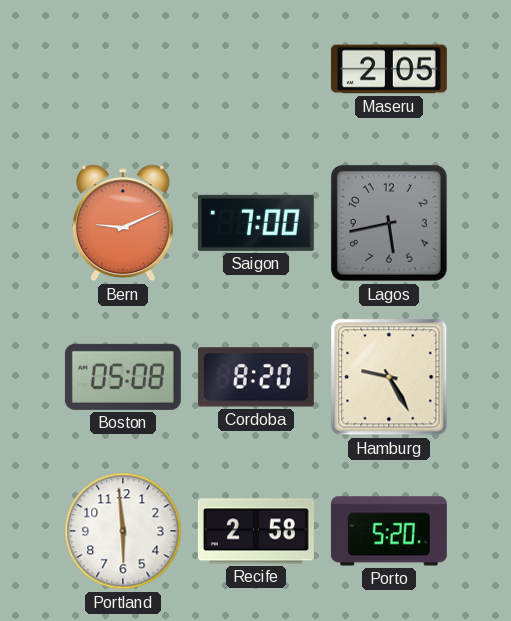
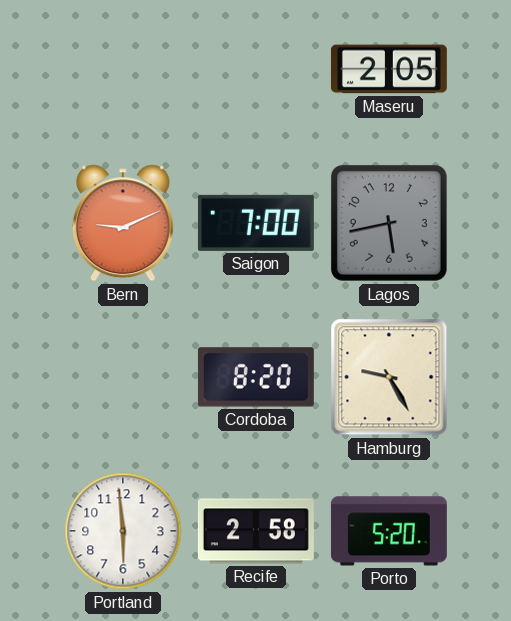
Boston: 05:08 -> none (123, 377)
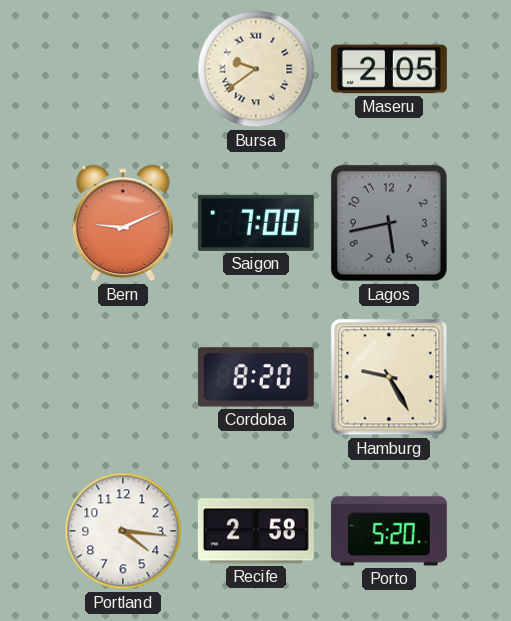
Bursa: none -> 9:39 (256, 69)
Portland: 5:59 -> 4:16 (123, 531)
